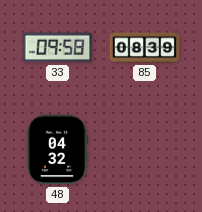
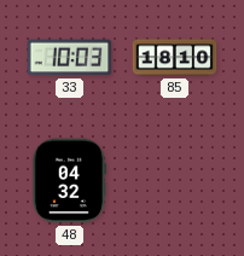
33: 09:58 -> 10:03 (70, 58)
85: 08:39 -> 18:10 (175, 58)
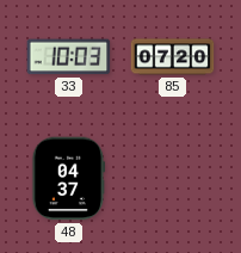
85: 18:10 -> 07:20 (173, 57)
48: 04:32 -> 04:37 (68, 179)
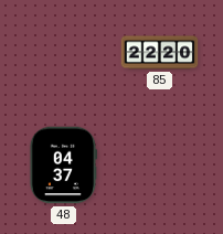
33: 10:03 -> none (69, 57)
85: 07:20 -> 22:20 (160, 53)
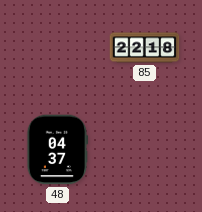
85: 22:20 -> 22:18 (145, 48)
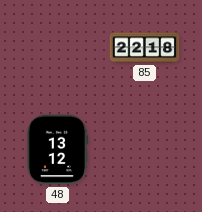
48: 04:37 -> 13:12 (57, 150)
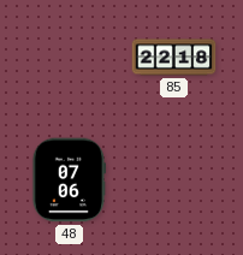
48: 13:12 -> 07:06 (69, 180)
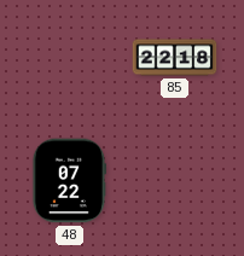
48: 07:06 -> 07:22 (69, 181)
